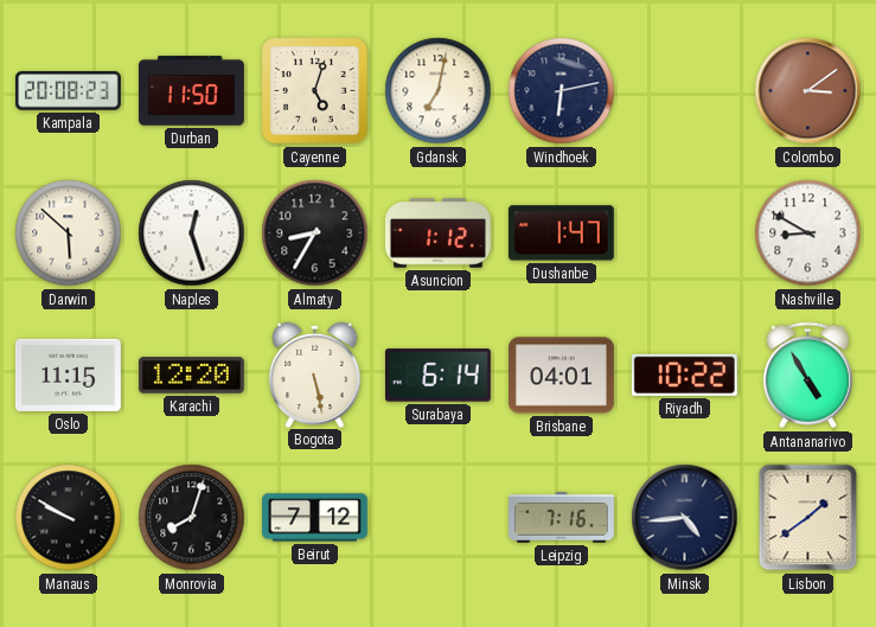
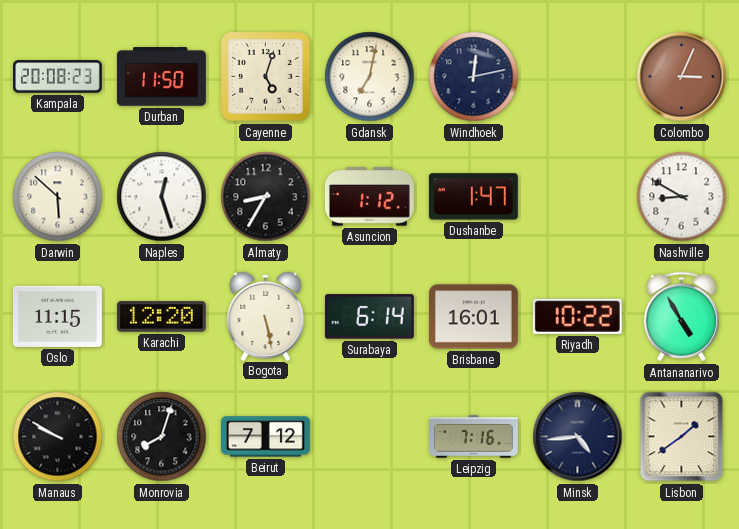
Windhoek: 6:13 -> 12:13 (474, 77)
Colombo: 3:09 -> 3:04 (682, 77)
Brisbane: 04:01 -> 16:01 (473, 317)
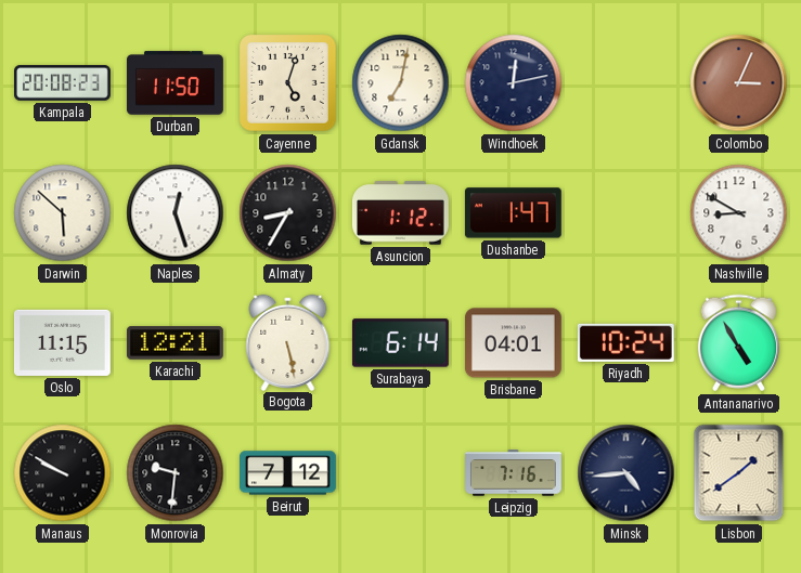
Karachi: 12:20 -> 12:21 (175, 343)
Brisbane: 16:01 -> 04:01 (513, 343)
Riyadh: 10:22 -> 10:24 (625, 342)
Monrovia: 8:03 -> 9:31 (176, 473)
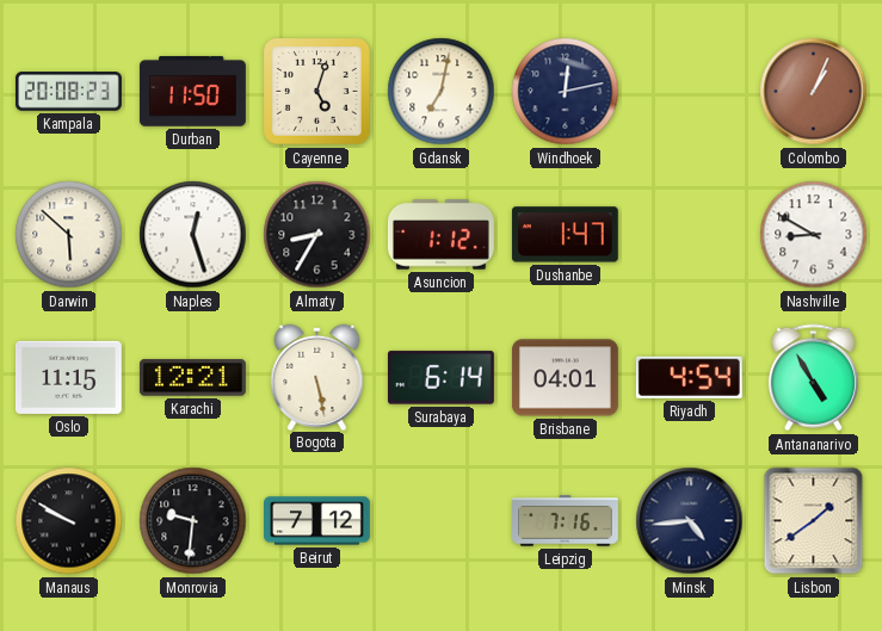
Colombo: 3:04 -> 1:04 (814, 92)
Riyadh: 10:24 -> 4:54 (689, 377)
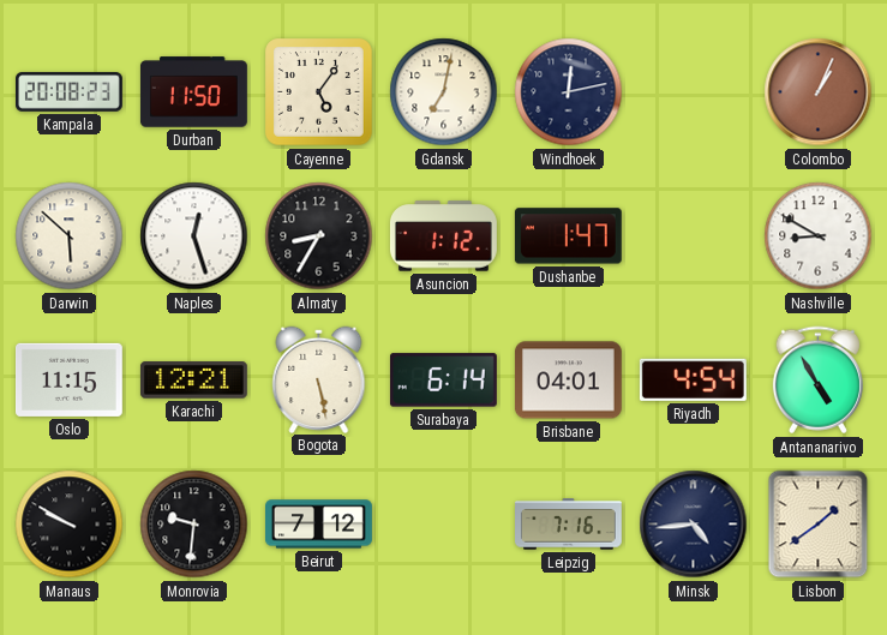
Cayenne: 5:03 -> 5:06 (319, 92)
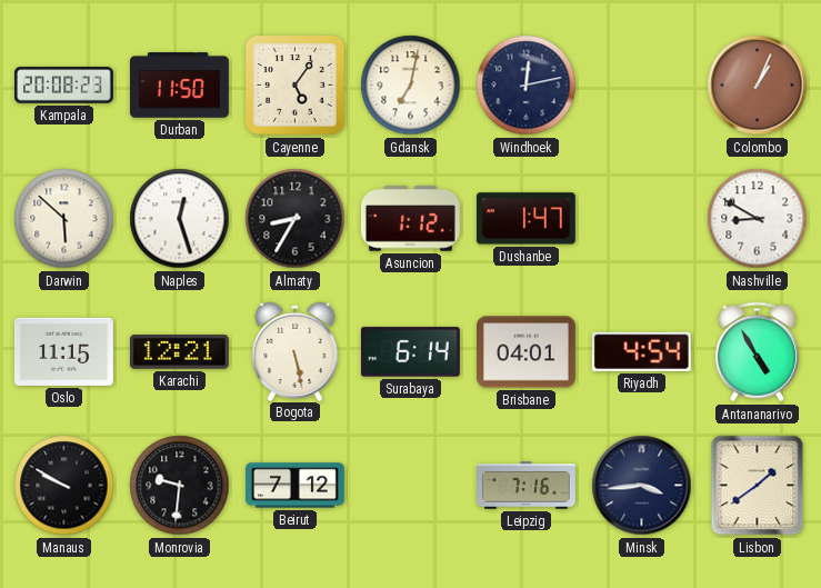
Minsk: 4:44 -> 3:44 (642, 486)
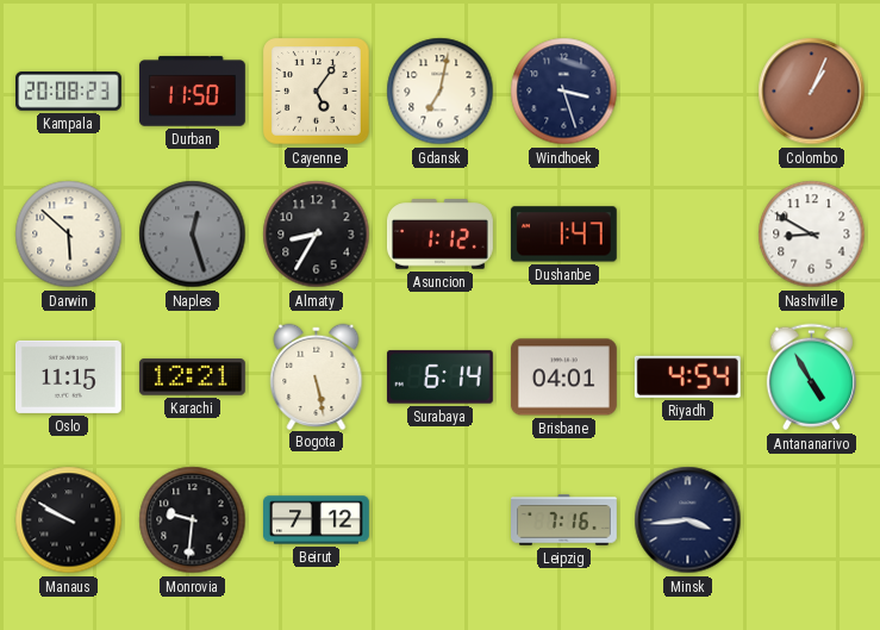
Windhoek: 12:13 -> 3:27 (564, 92)
Naples dial: white -> grey (193, 235)
Lisbon: 1:39 -> none (758, 486)
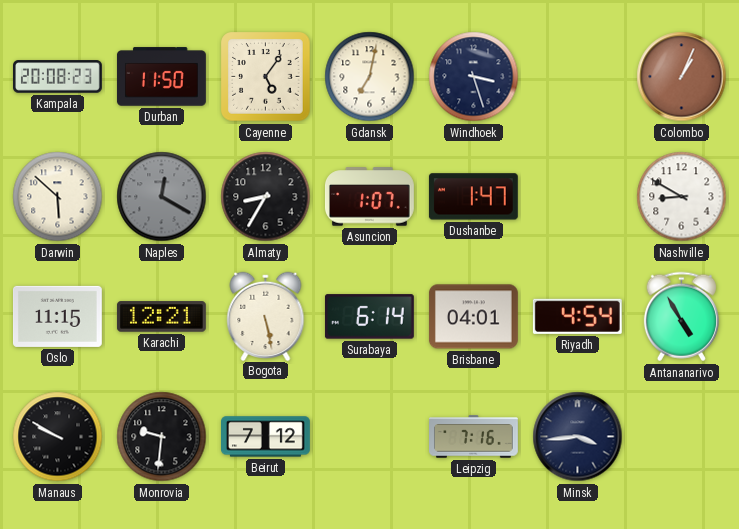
Naples: 12:27 -> 12:20 (162, 197)
Asuncion: 1:12 -> 1:07 (370, 197)
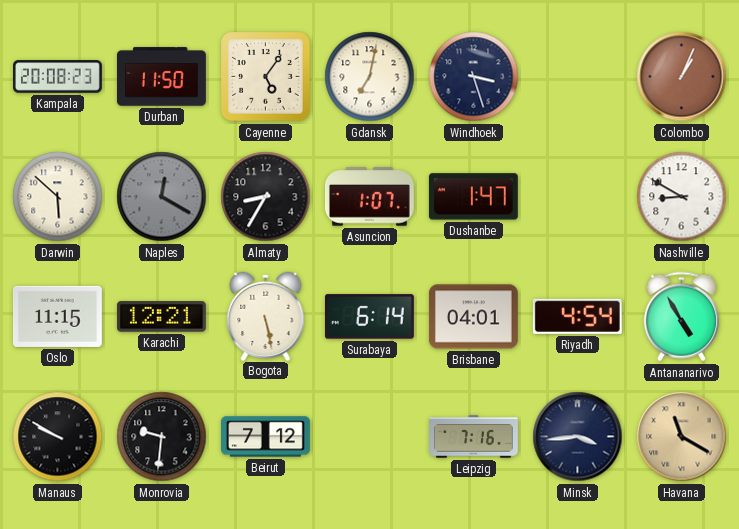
Havana: none -> 11:20 (682, 437)
